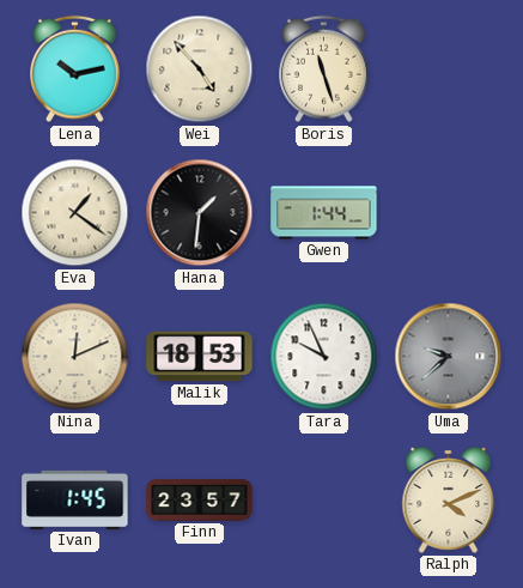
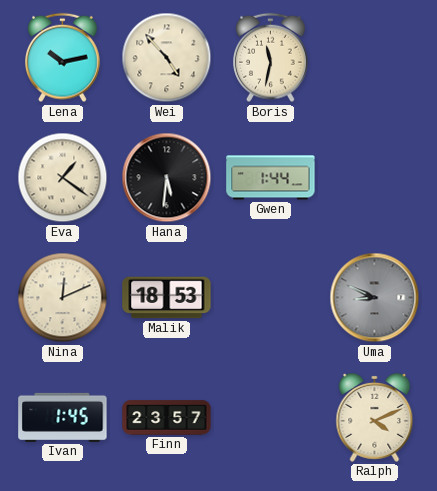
Boris: 11:27 -> 11:32 (271, 58)
Hana: 1:31 -> 5:31 (167, 178)
Tara: 9:56 -> none (324, 357)
Uma: 9:38 -> 8:49 (375, 298)
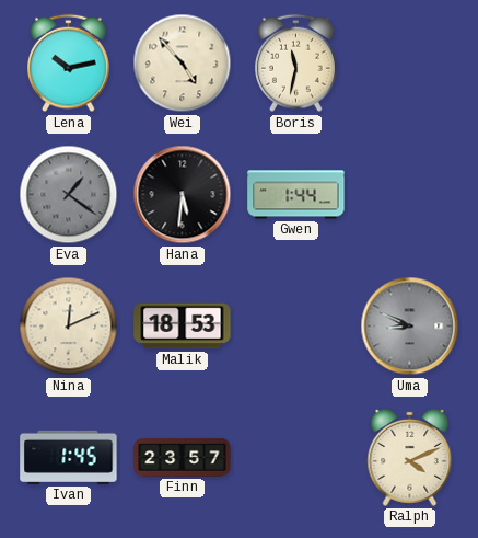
Eva dial: cream -> grey (69, 195)
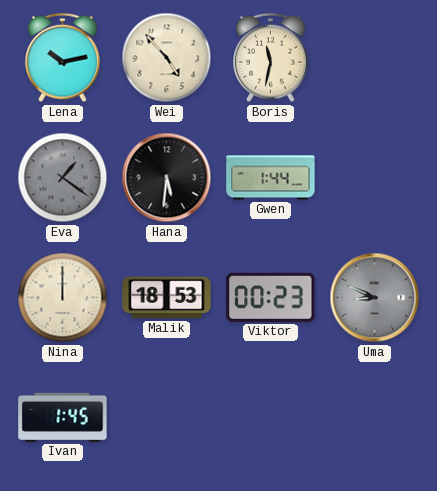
Nina: 12:11 -> 12:00 (63, 298)
Viktor: none -> 00:23 (271, 297)
Finn: 23:57 -> none (183, 458)
Ralph: 4:11 -> none (410, 457)
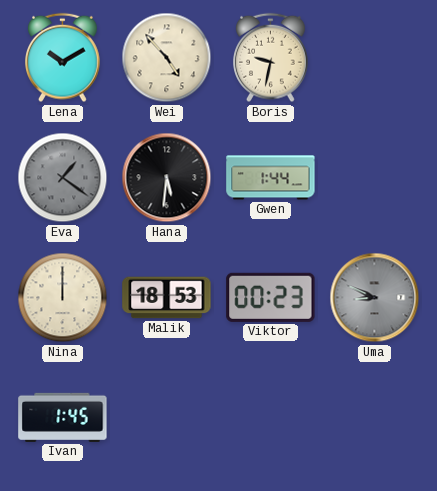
Lena: 10:13 -> 10:10 (63, 58)
Boris: 11:32 -> 9:32 (271, 58)
